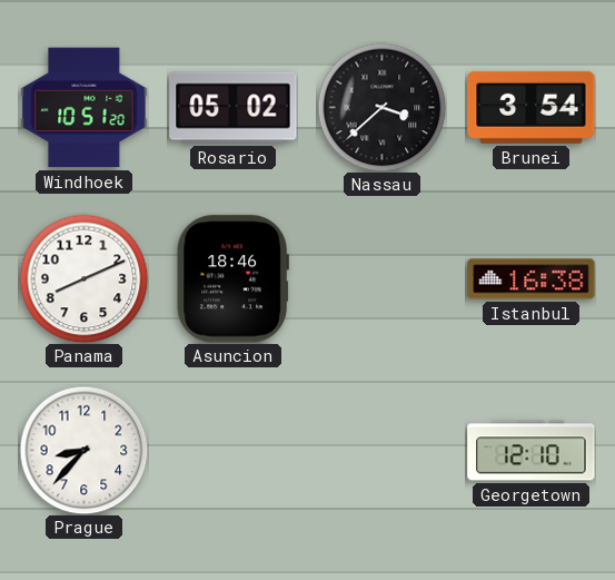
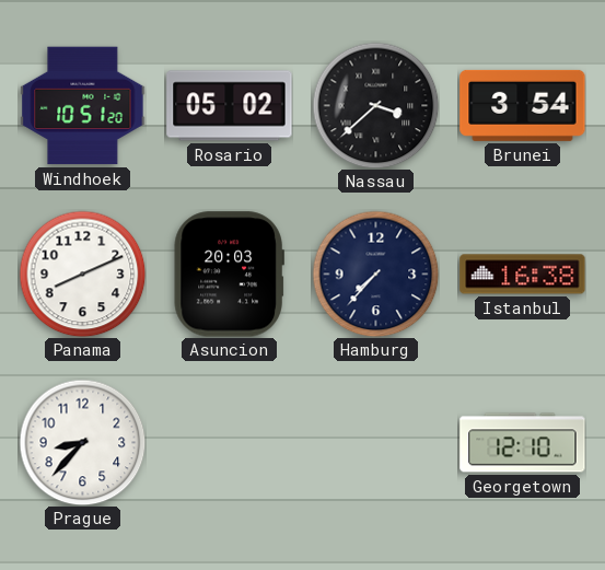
Asuncion: 18:46 -> 20:03 (229, 275)
Hamburg: none -> 7:37 (375, 274)
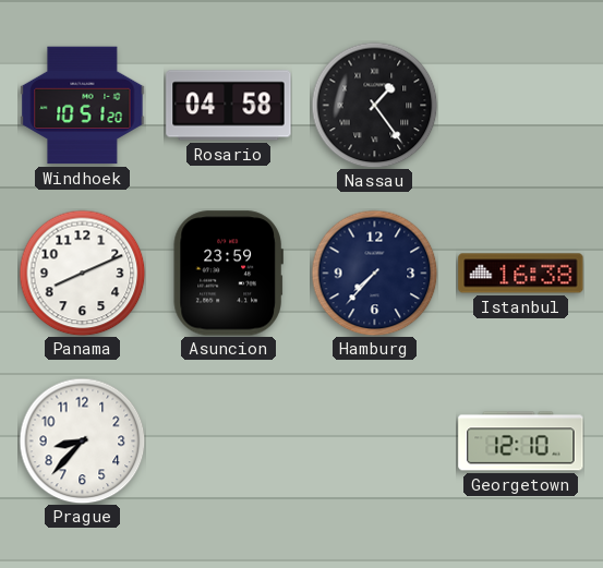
Rosario: 05:02 -> 04:58 (229, 106)
Nassau: 3:38 -> 1:24 (374, 105)
Brunei: 3:54 -> none (523, 105)
Asuncion: 20:03 -> 23:59 (228, 274)
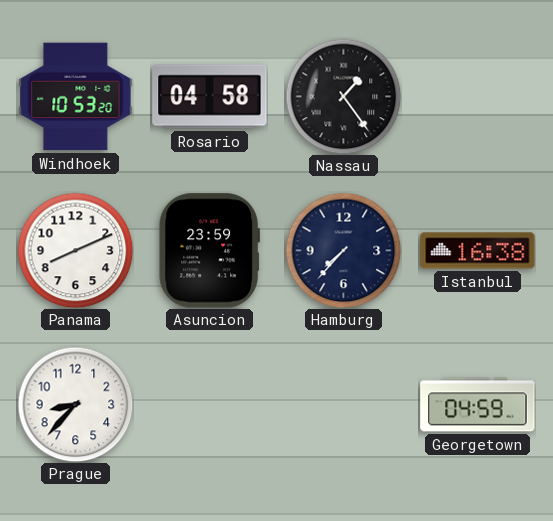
Windhoek: 10:51 -> 10:53 (76, 97)
Georgetown: 12:10 -> 04:59 (478, 405)
